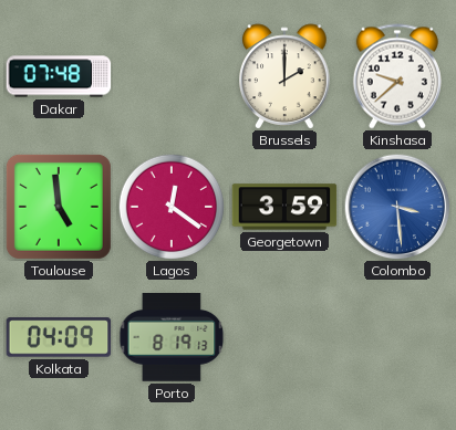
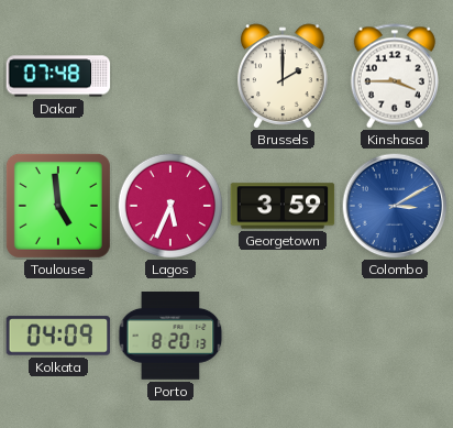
Kinshasa: 9:38 -> 3:45 (395, 76)
Lagos: 12:21 -> 5:34 (170, 206)
Colombo: 3:29 -> 3:10 (395, 206)
Porto: 8:19 -> 8:20 (170, 336)
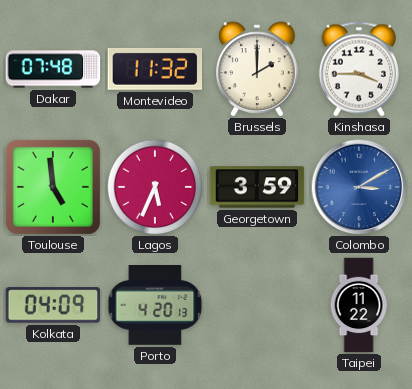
Montevideo: none -> 11:32 (155, 69)
Porto: 8:20 -> 4:20 (155, 305)
Taipei: none -> 11:22 (359, 305)
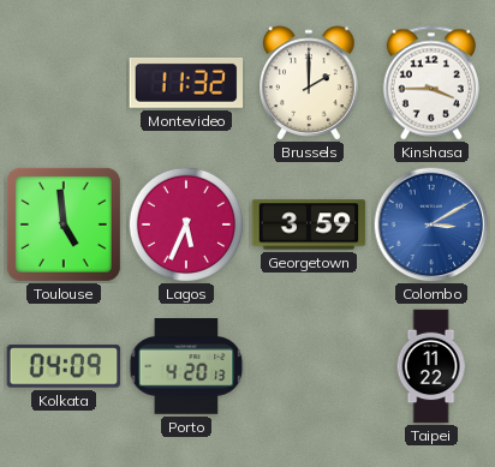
Dakar: 07:48 -> none (53, 69)
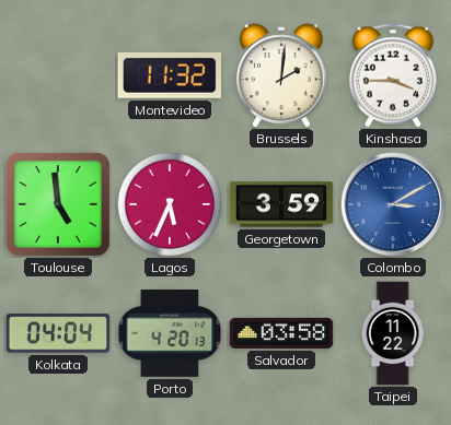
Brussels: 2:00 -> 2:01 (281, 75)
Kolkata: 04:09 -> 04:04 (58, 333)
Salvador: none -> 03:58 (281, 333)
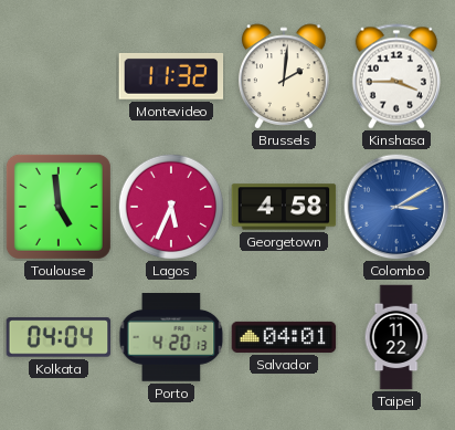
Georgetown: 3:59 -> 4:58 (284, 207)
Salvador: 03:58 -> 04:01 (284, 337)
